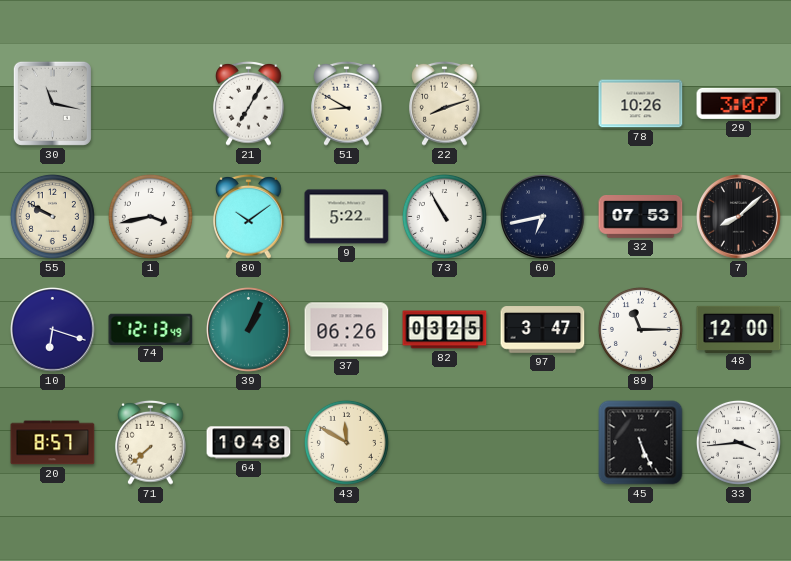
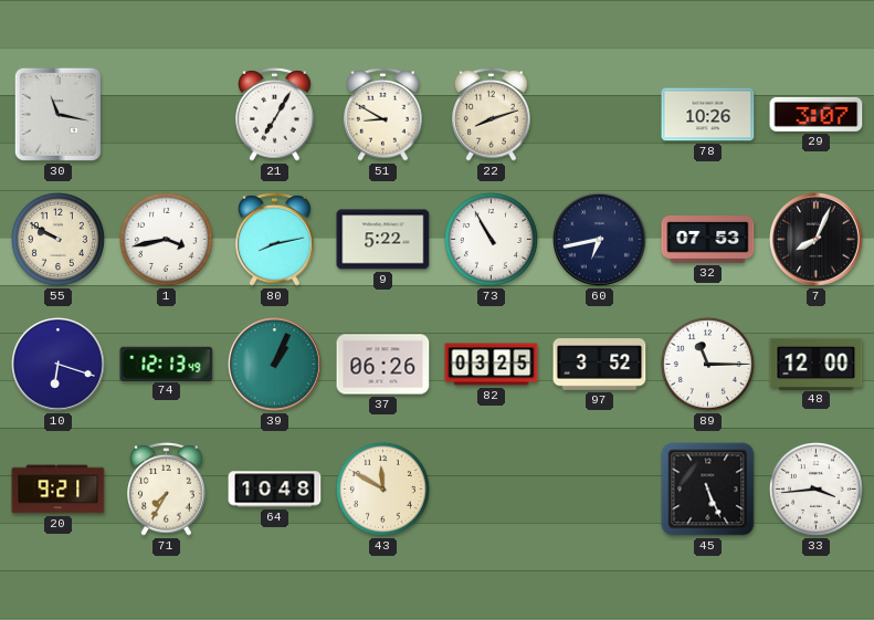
80: 10:09 -> 8:13 (275, 239)
7: 8:08 -> 8:04 (817, 240)
97: 3:47 -> 3:52 (600, 365)
20: 8:57 -> 9:21 (59, 490)
71: 7:38 -> 7:35 (167, 488)
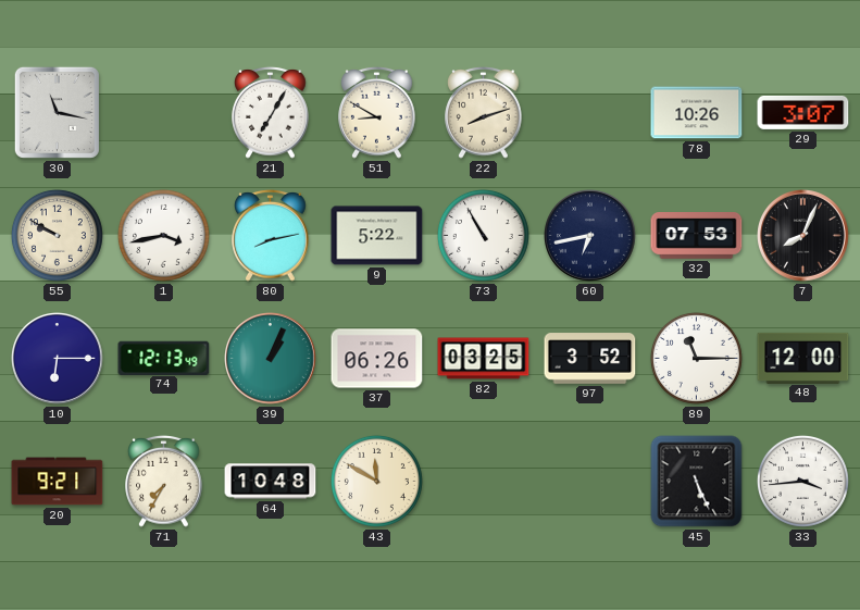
10: 6:18 -> 6:15 (58, 359)
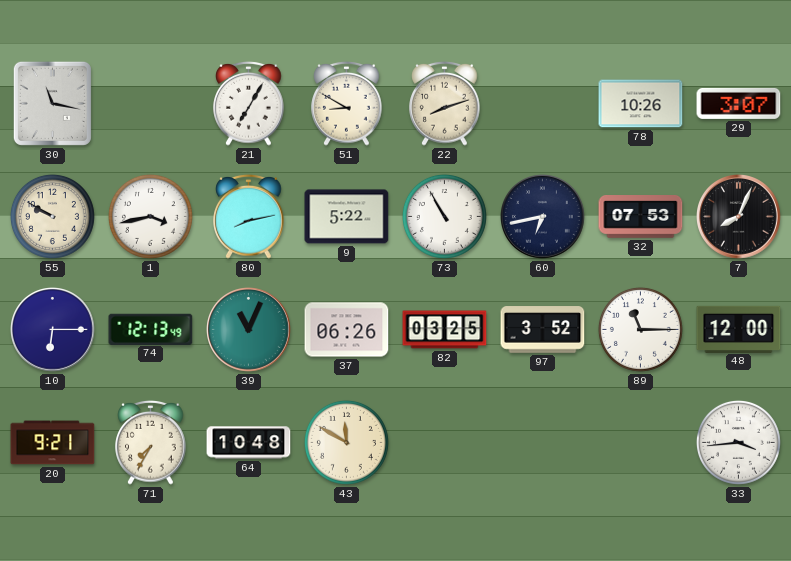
39: 1:04 -> 11:04 (249, 330)
45: 5:26 -> none (697, 482)
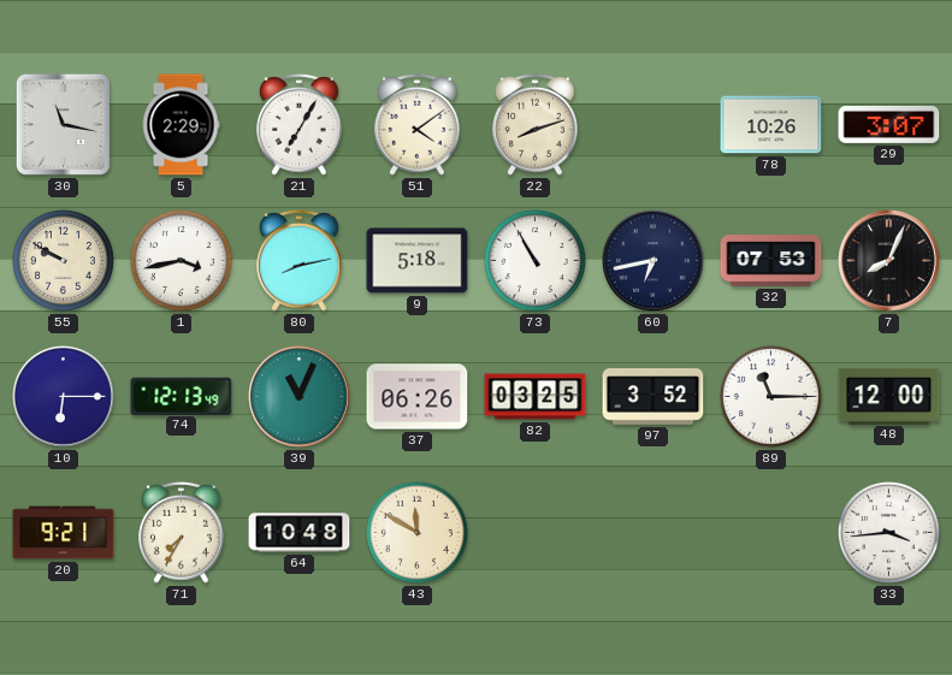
5: none -> 2:29 (181, 125)
51: 8:50 -> 4:09 (418, 124)
9: 5:22 -> 5:18 (418, 261)
